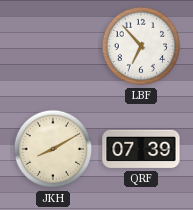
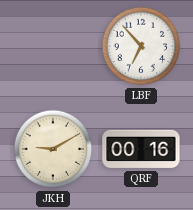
JKH: 8:10 -> 9:10 (53, 149)
QRF: 07:39 -> 00:16 (141, 149)
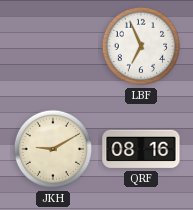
LBF: 6:53 -> 6:56 (141, 46)
QRF: 00:16 -> 08:16 (141, 149)
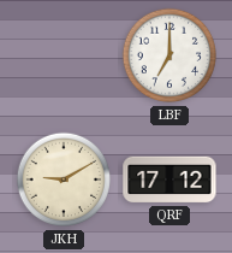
LBF: 6:56 -> 7:00 (169, 55)
QRF: 08:16 -> 17:12 (169, 180)
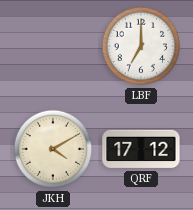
JKH: 9:10 -> 4:10 (53, 149)
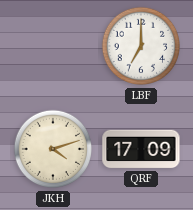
JKH: 4:10 -> 4:12 (53, 149)
QRF: 17:12 -> 17:09 (141, 149)
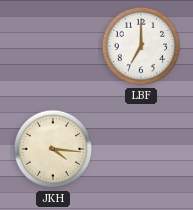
JKH: 4:12 -> 4:16 (53, 149)
QRF: 17:09 -> none (141, 149)
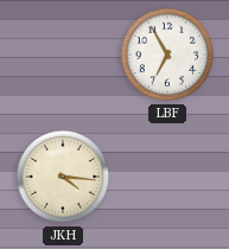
LBF: 7:00 -> 6:55 (167, 55)
